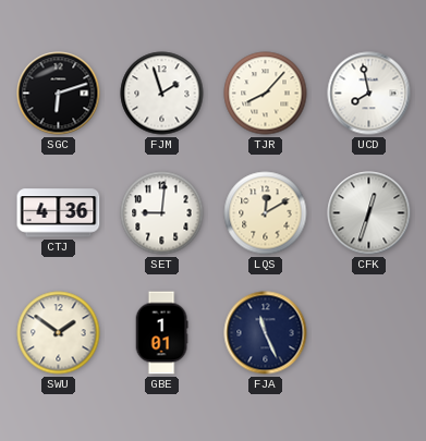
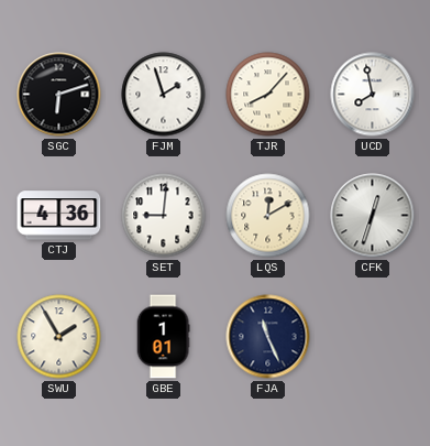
SWU: 1:51 -> 1:55 (59, 337)
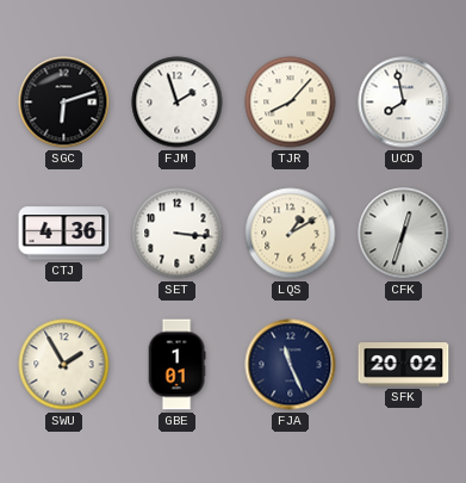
SET: 9:01 -> 3:16 (178, 234)
LQS: 12:10 -> 1:10 (291, 234)
SFK: none -> 20:02 (404, 365)
